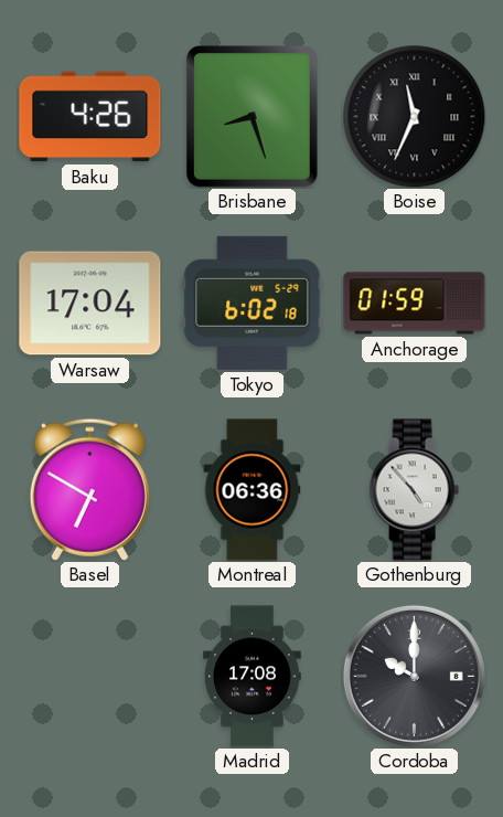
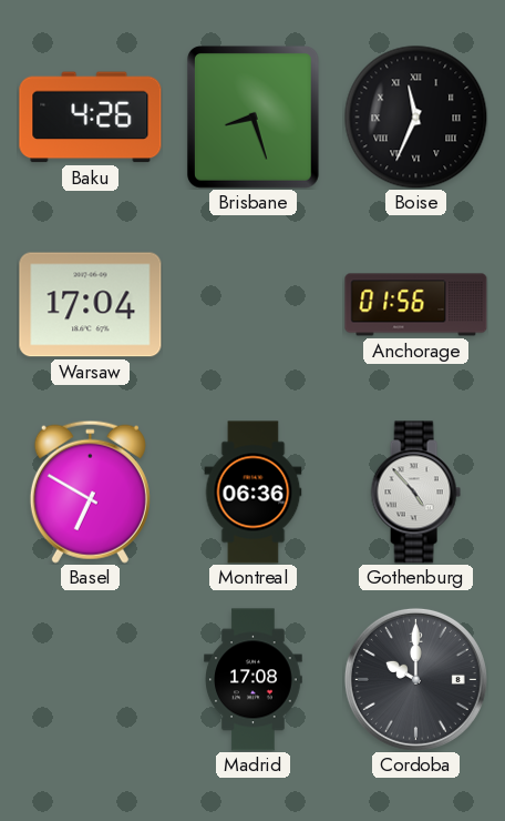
Tokyo: 6:02 -> none (253, 303)
Anchorage: 01:59 -> 01:56 (416, 305)
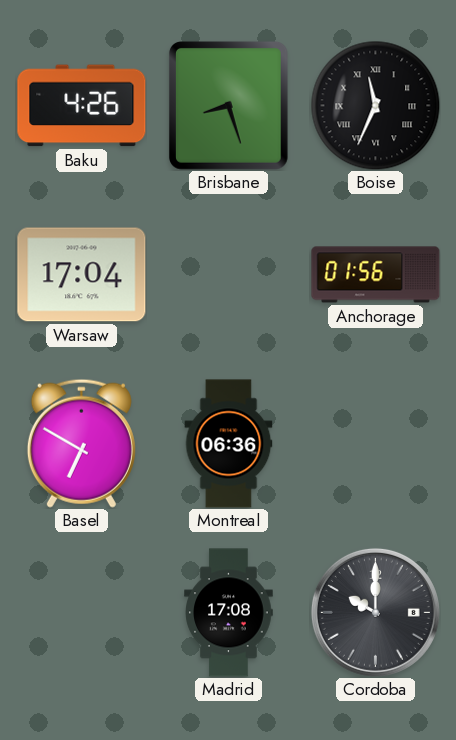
Gothenburg: 4:53 -> none (415, 493)
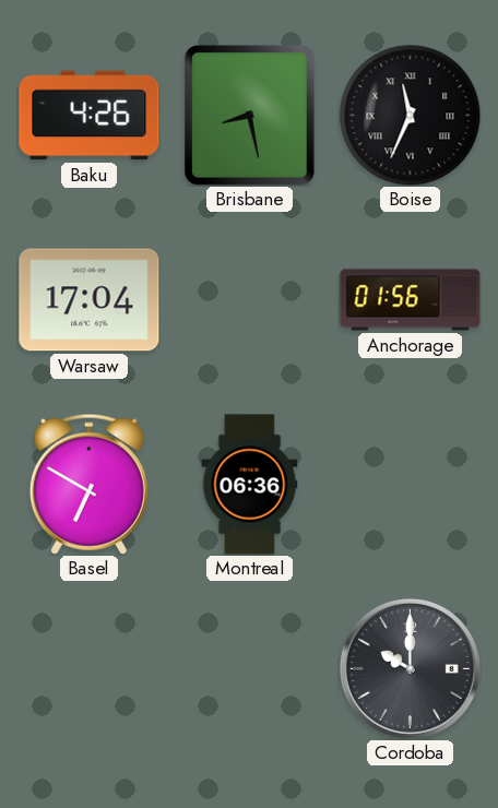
Brisbane: 8:27 -> 8:28 (249, 115)
Madrid: 17:08 -> none (229, 613)
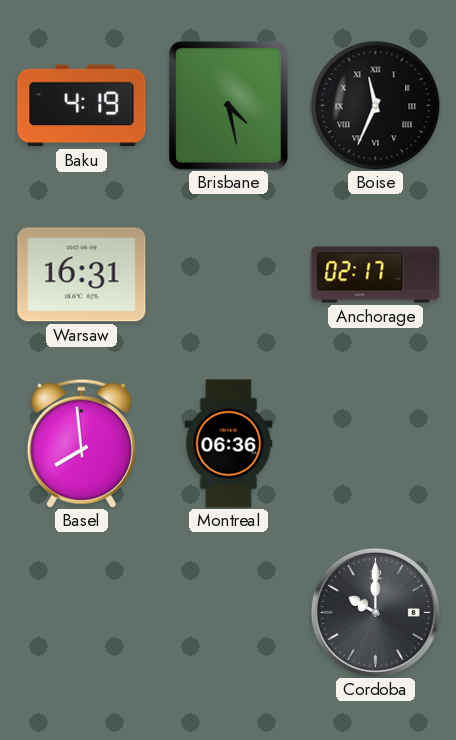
Baku: 4:26 -> 4:19 (82, 106)
Brisbane: 8:28 -> 4:28 (228, 105)
Warsaw: 17:04 -> 16:31 (82, 275)
Anchorage: 01:56 -> 02:17 (376, 275)
Basel: 6:50 -> 7:59 (81, 443)
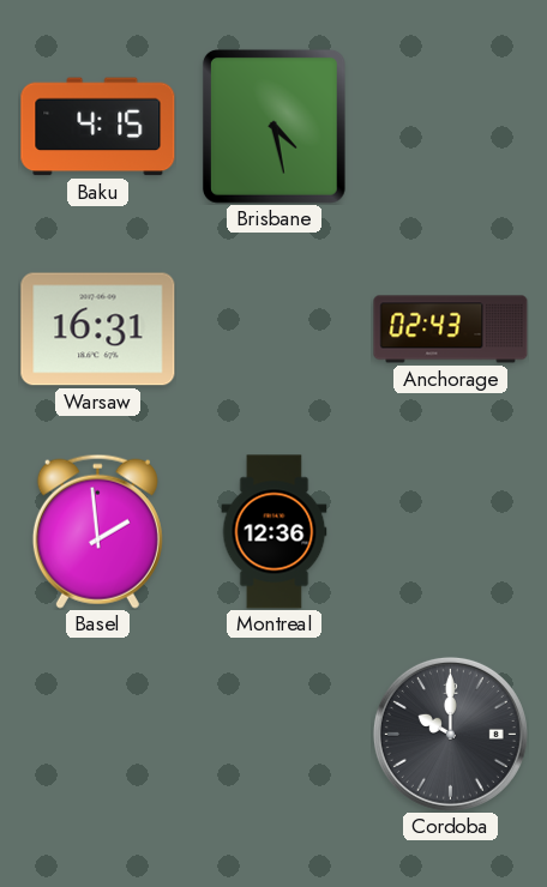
Baku: 4:19 -> 4:15 (98, 127)
Boise: 11:34 -> none (375, 105)
Anchorage: 02:17 -> 02:43 (451, 330)
Basel: 7:59 -> 1:59 (97, 531)
Montreal: 06:36 -> 12:36 (275, 532)
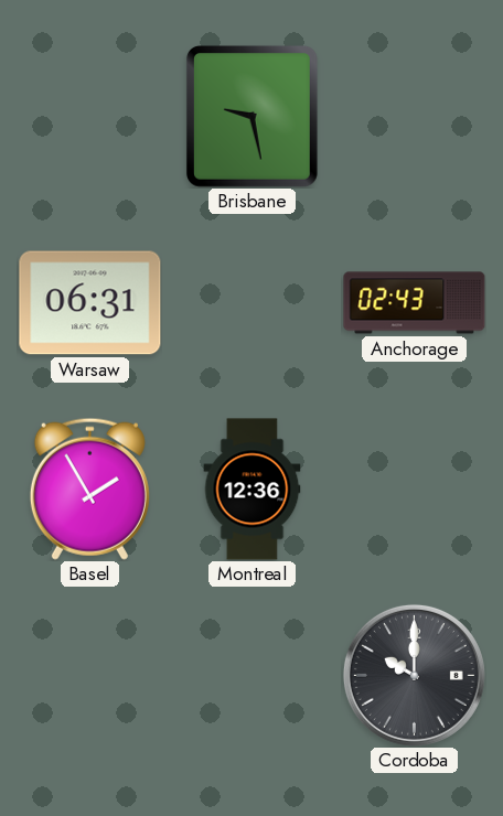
Baku: 4:15 -> none (98, 127)
Brisbane: 4:28 -> 9:28 (251, 116)
Warsaw: 16:31 -> 06:31 (90, 303)
Basel: 1:59 -> 1:55 (89, 488)
